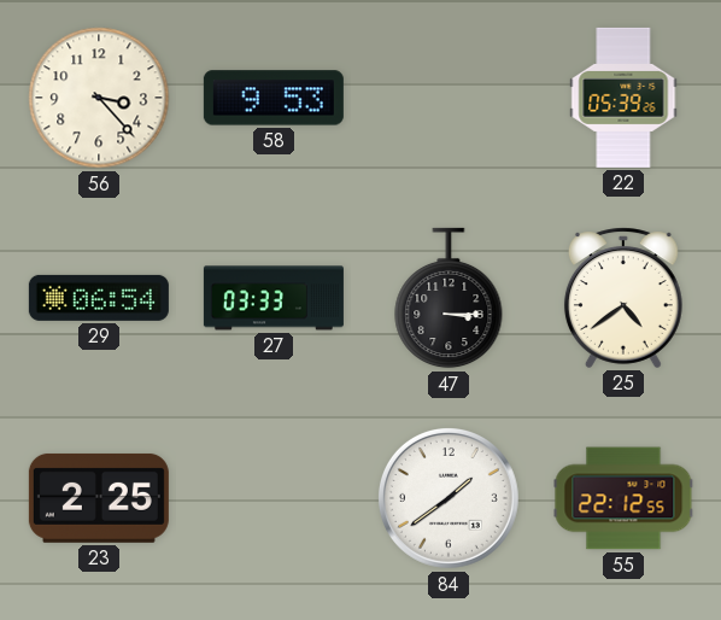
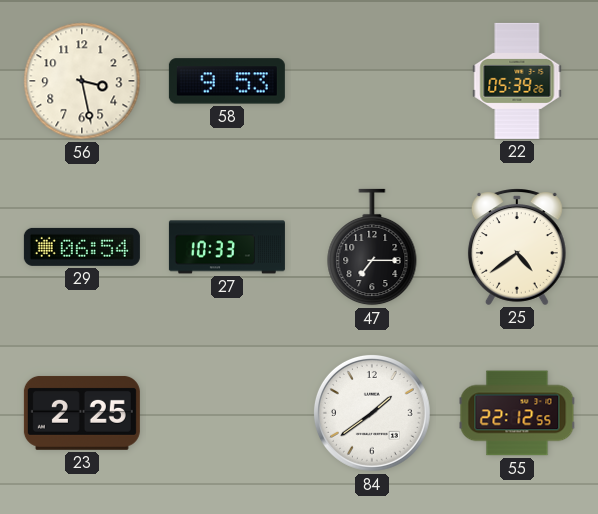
56: 3:23 -> 3:28 (82, 81)
27: 03:33 -> 10:33 (227, 247)
47: 3:15 -> 7:15 (372, 247)
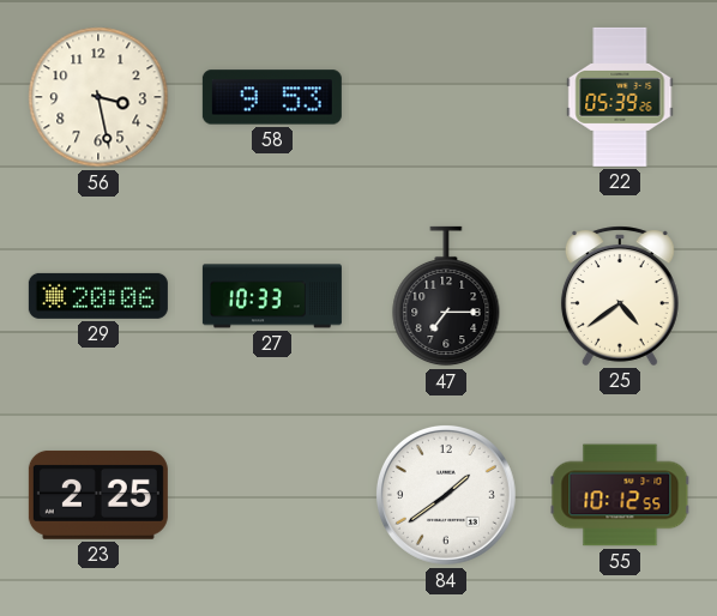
29: 06:54 -> 20:06 (98, 296)
55: 22:12 -> 10:12 (620, 495)
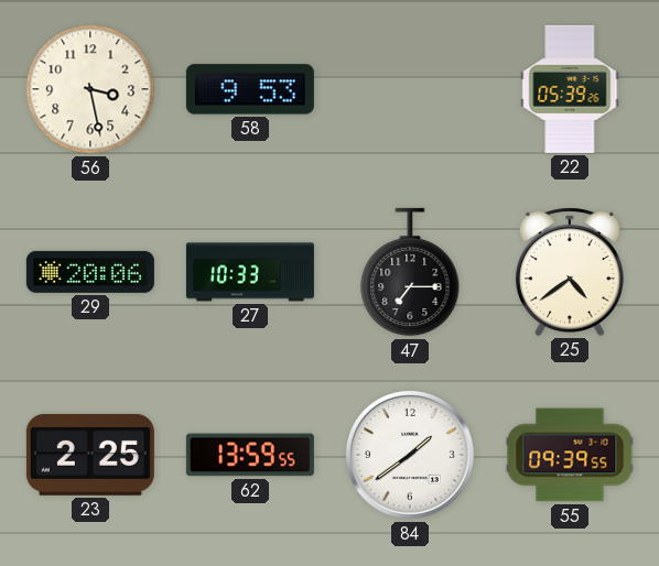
62: none -> 13:59 (250, 455)
55: 10:12 -> 09:39 (570, 455)
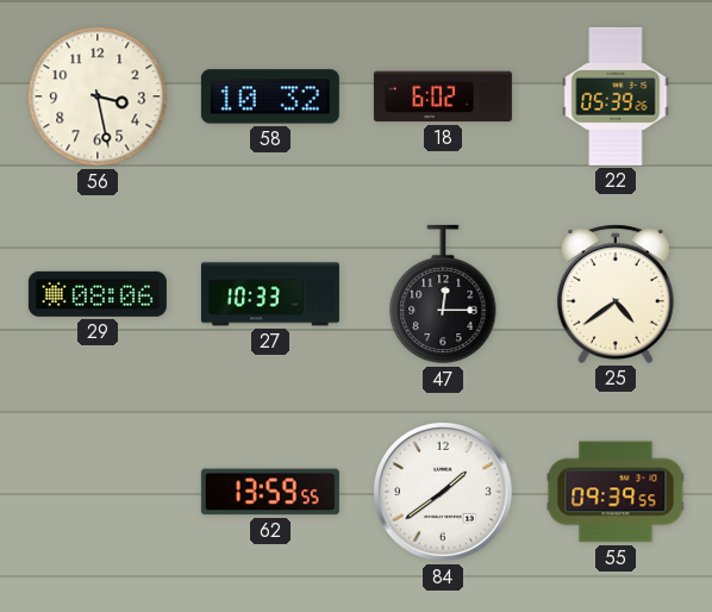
58: 9:53 -> 10:32 (270, 96)
18: none -> 6:02 (443, 96)
29: 20:06 -> 08:06 (98, 294)
47: 7:15 -> 12:15 (443, 294)
23: 2:25 -> none (90, 455)
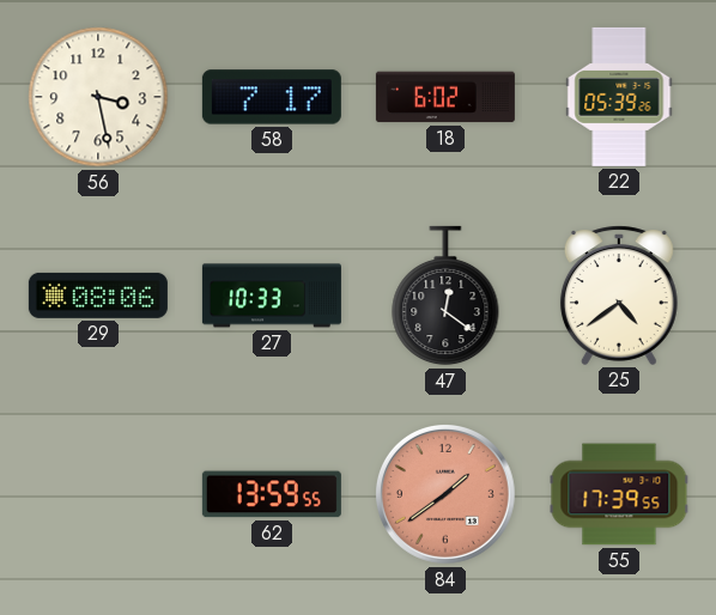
58: 10:32 -> 7:17 (272, 97)
47: 12:15 -> 12:21 (445, 296)
84 dial: white -> salmon (445, 494)
55: 09:39 -> 17:39 (619, 494)
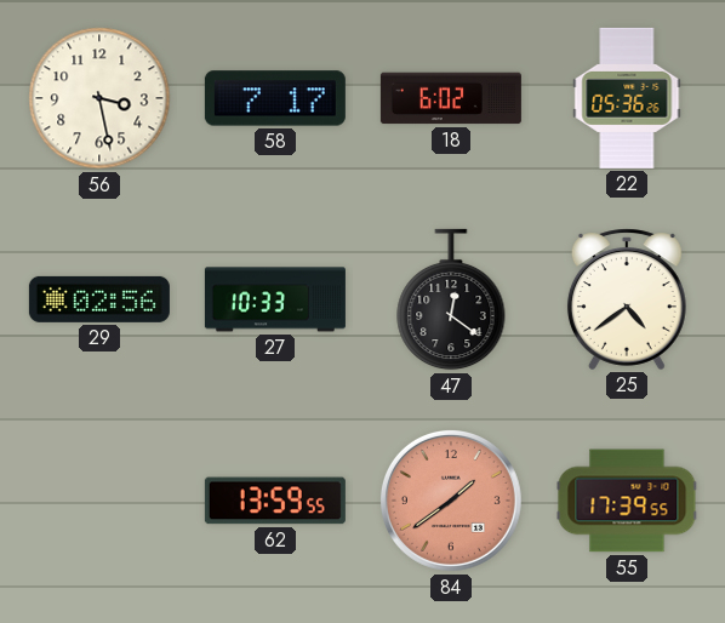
22: 05:39 -> 05:36 (627, 98)
29: 08:06 -> 02:56 (99, 299)
